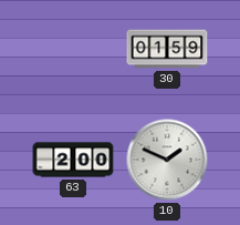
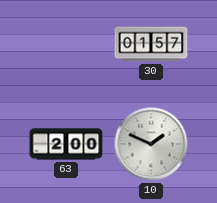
30: 01:59 -> 01:57 (151, 44)
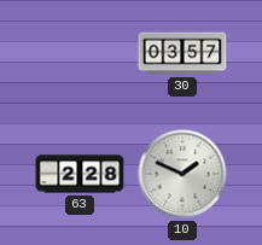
30: 01:57 -> 03:57 (182, 53)
63: 2:00 -> 2:28 (80, 174)
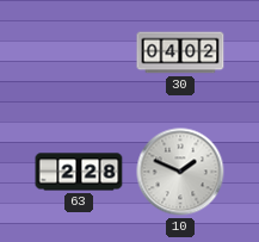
30: 03:57 -> 04:02 (180, 52)
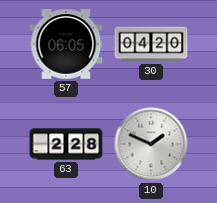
57: none -> 06:05 (66, 44)
30: 04:02 -> 04:20 (151, 44)
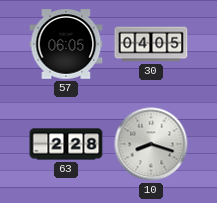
30: 04:20 -> 04:05 (151, 44)
10: 1:49 -> 8:18 (151, 144)
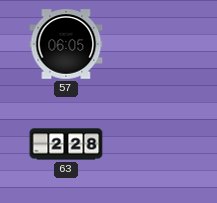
30: 04:05 -> none (151, 44)
10: 8:18 -> none (151, 144)
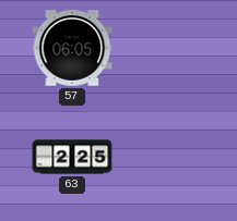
63: 2:28 -> 2:25 (72, 157)
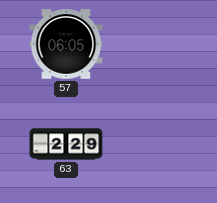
63: 2:25 -> 2:29 (66, 144)
